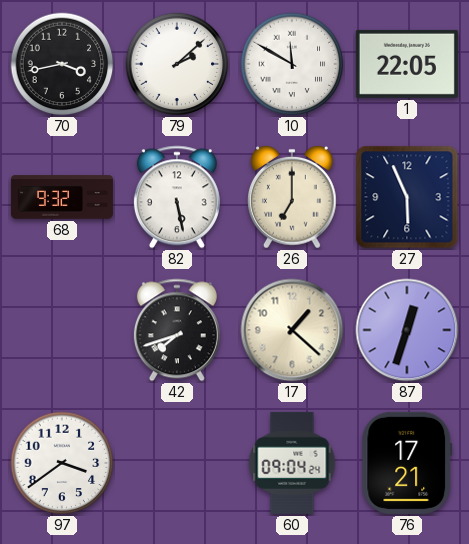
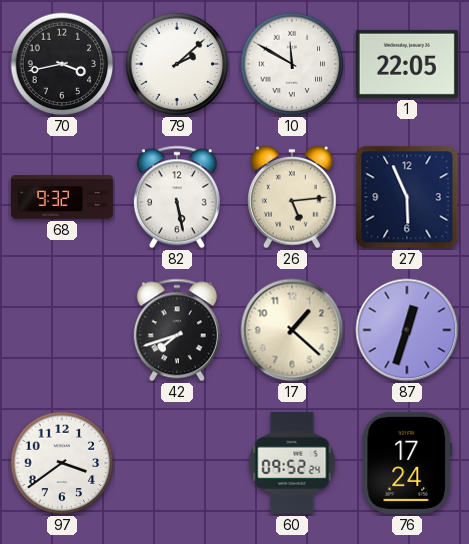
26: 7:00 -> 5:14 (293, 197)
60: 09:04 -> 09:52 (292, 463)
76: 17:21 -> 17:24 (407, 463)
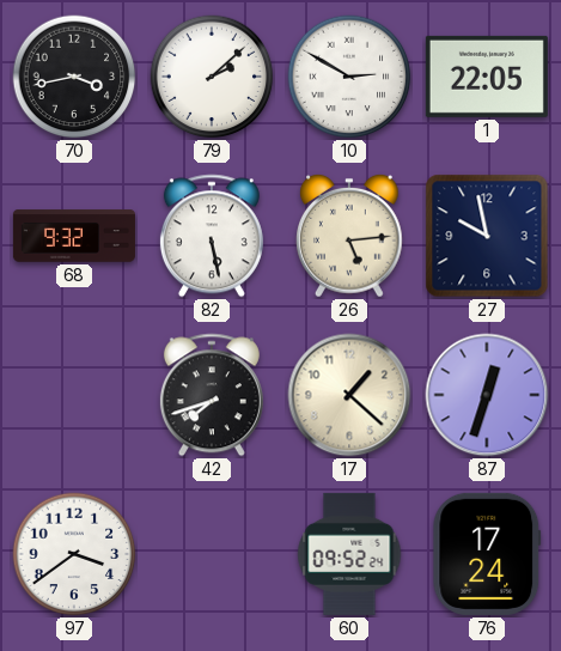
10: 11:50 -> 2:50 (349, 77)
27: 5:56 -> 9:58 (487, 236)
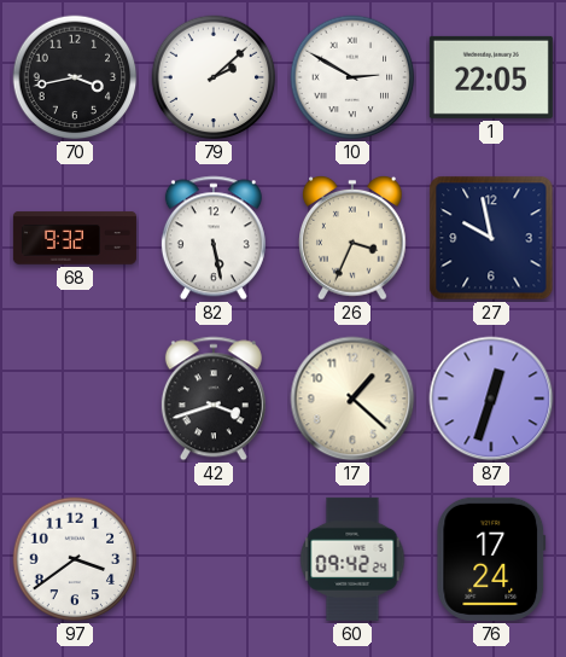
26: 5:14 -> 3:34 (354, 238)
42: 7:42 -> 3:42 (214, 399)
60: 09:52 -> 09:42 (352, 559)
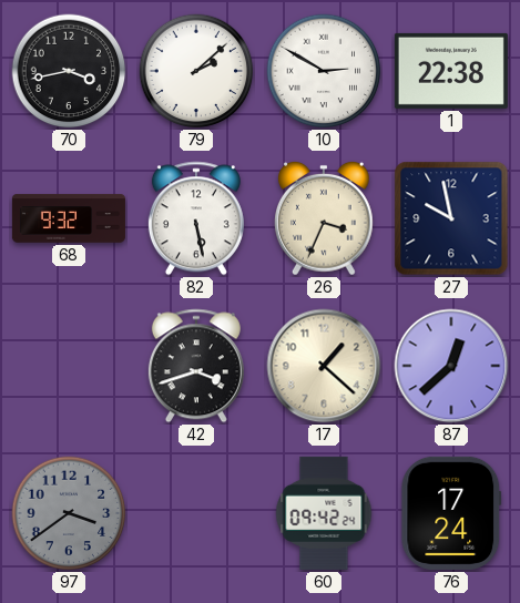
1: 22:05 -> 22:38 (451, 71)
87: 12:33 -> 12:38 (451, 366)
97 dial: white -> grey (69, 513)
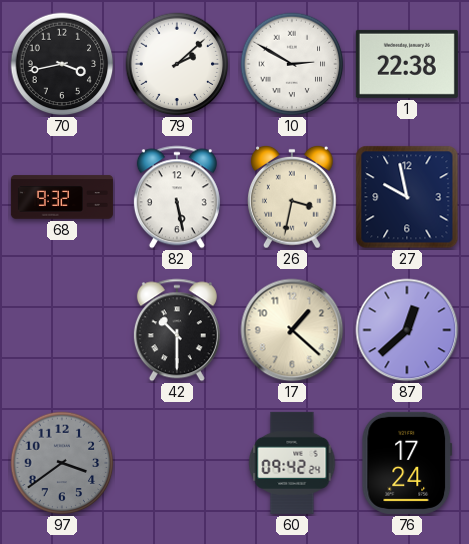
26: 3:34 -> 3:32 (293, 197)
42: 3:42 -> 10:30 (177, 330)
